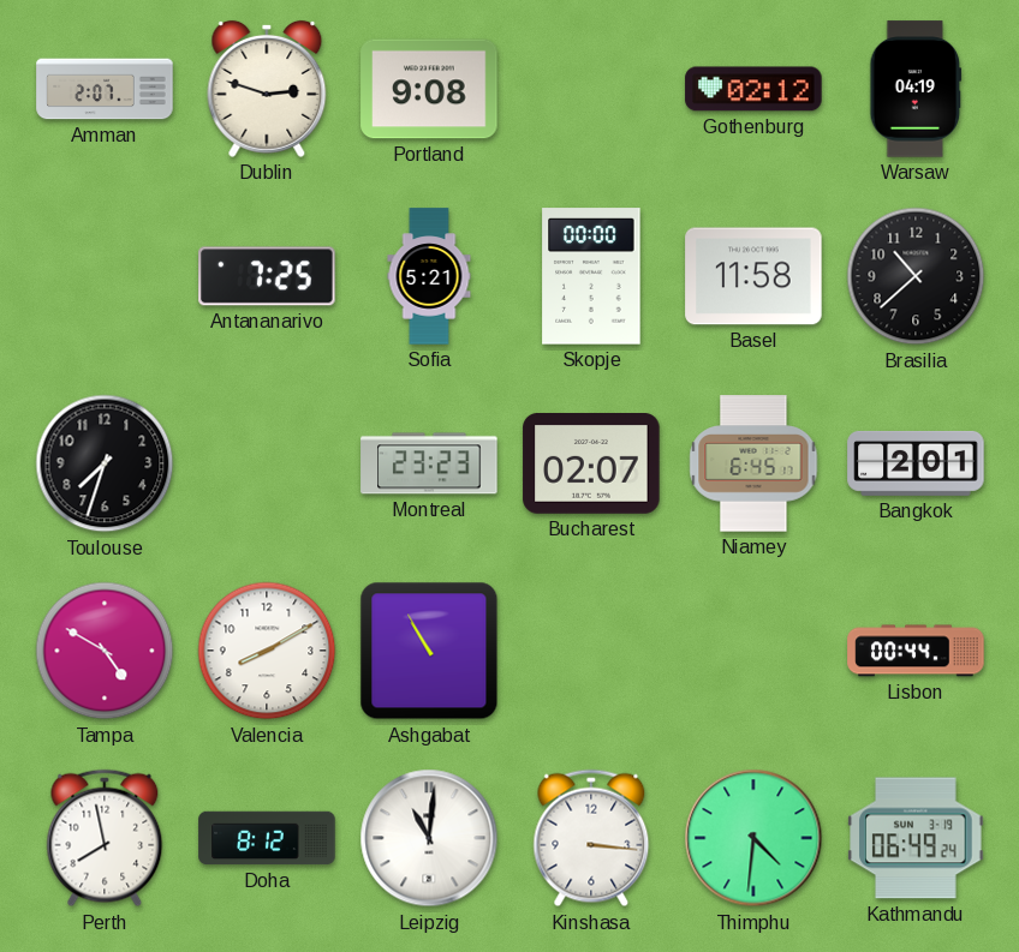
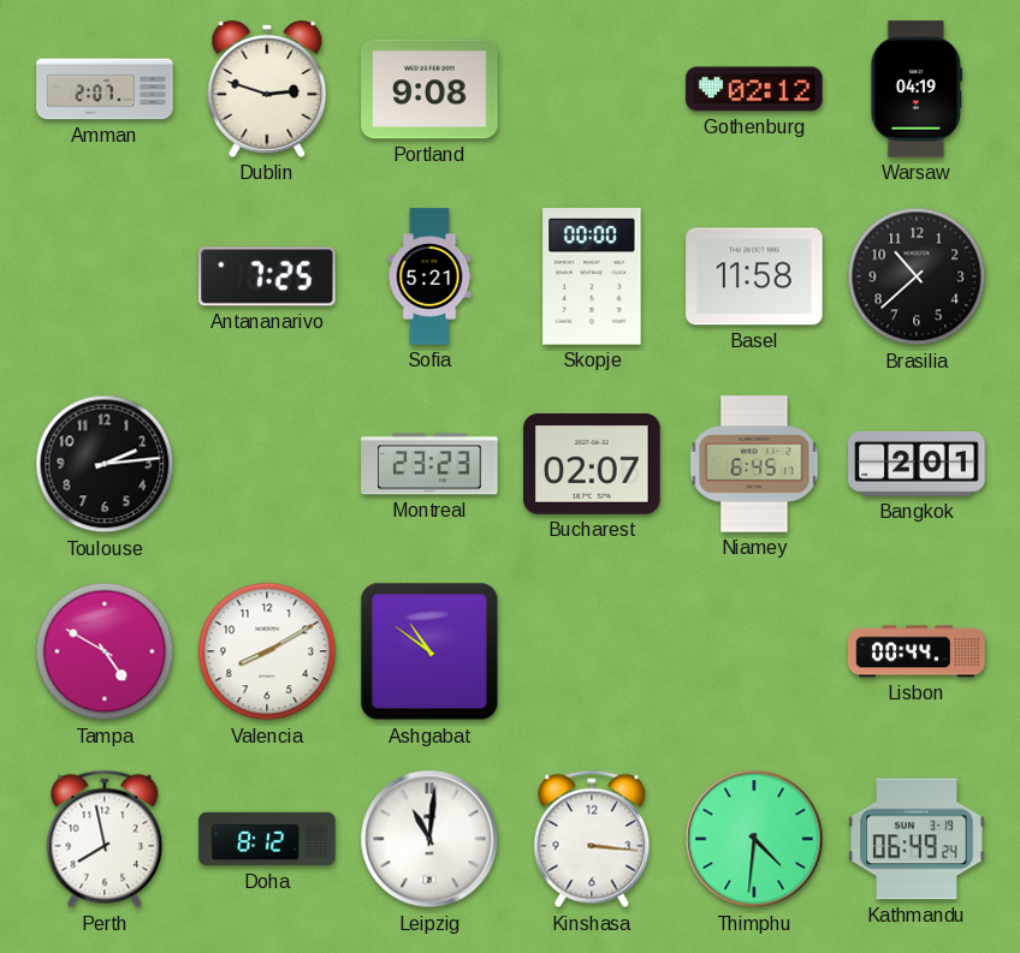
Toulouse: 7:33 -> 2:14 (105, 464)
Ashgabat: 10:55 -> 10:51 (429, 651)
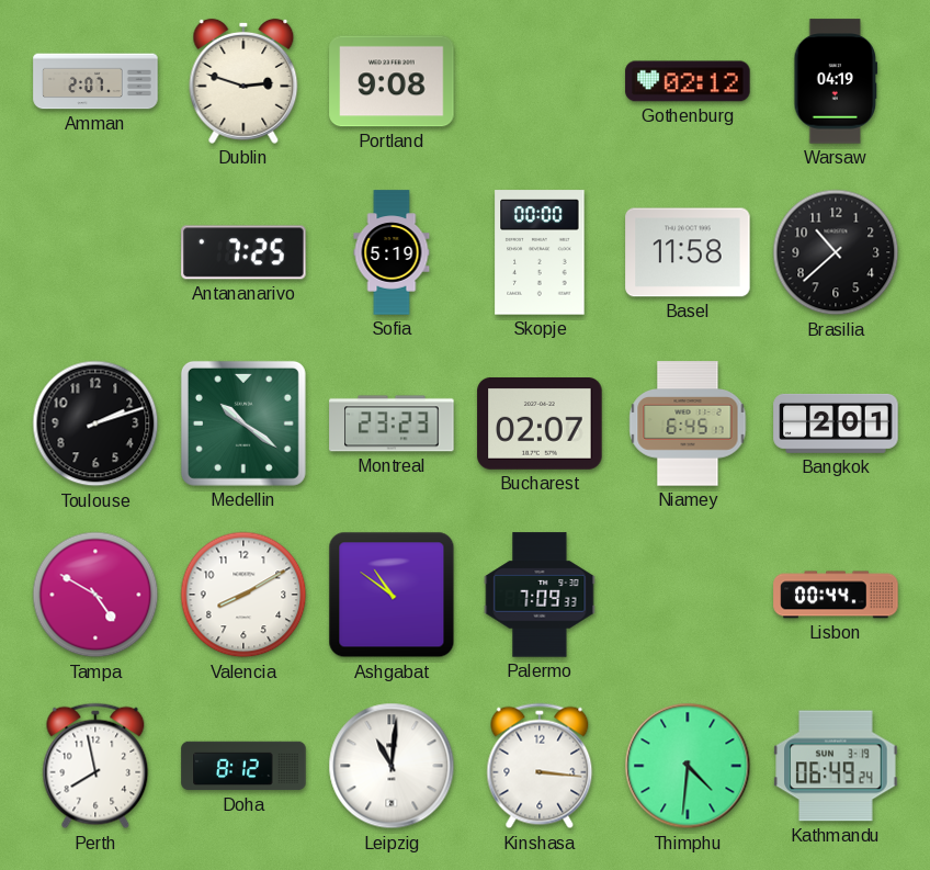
Sofia: 5:21 -> 5:19 (392, 252)
Toulouse: 2:14 -> 2:12 (95, 423)
Medellin: none -> 10:21 (243, 423)
Palermo: none -> 7:09 (540, 595)
